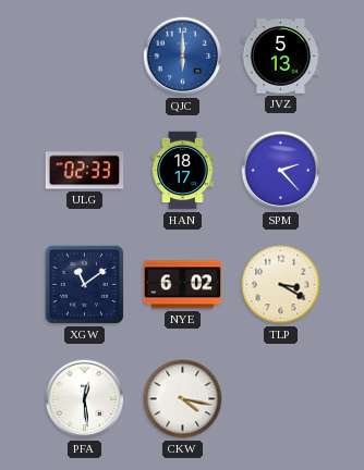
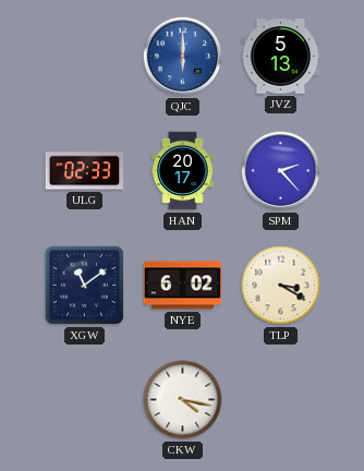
HAN: 18:17 -> 20:17 (183, 171)
PFA: 12:29 -> none (85, 399)
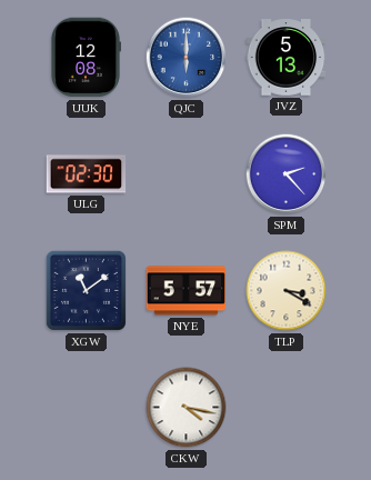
UUK: none -> 12:08 (87, 58)
ULG: 02:33 -> 02:30 (87, 174)
HAN: 20:17 -> none (183, 171)
NYE: 6:02 -> 5:57 (187, 291)
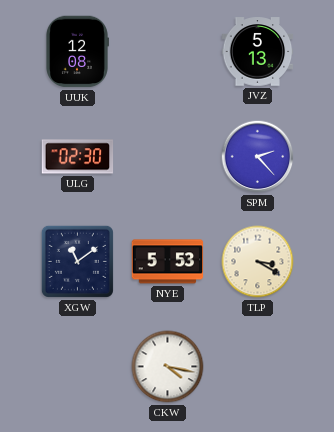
QJC: 6:00 -> none (187, 58)
NYE: 5:57 -> 5:53 (168, 262)
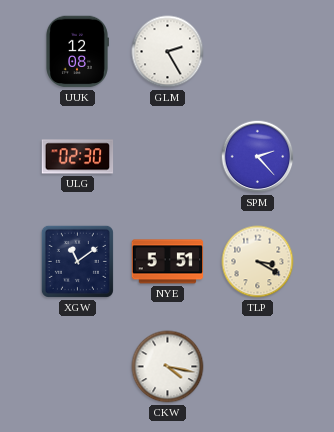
GLM: none -> 2:25 (168, 52)
JVZ: 5:13 -> none (258, 52)
NYE: 5:53 -> 5:51 (168, 262)
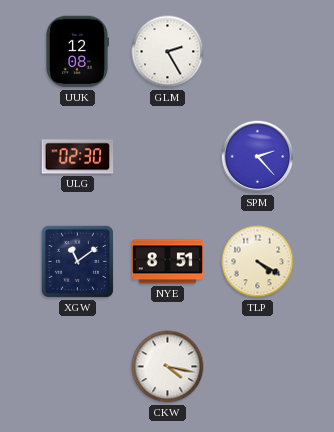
NYE: 5:51 -> 8:51 (168, 262)
TLP: 3:20 -> 4:20 (258, 262)
